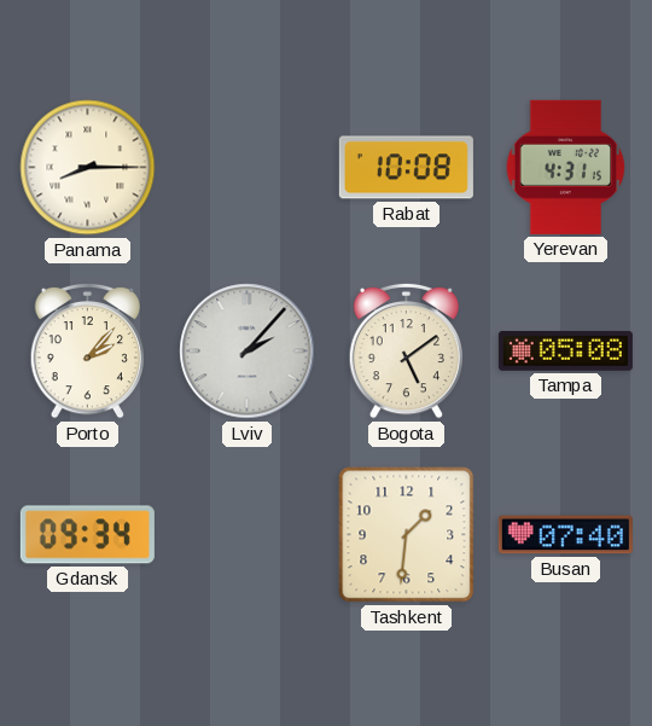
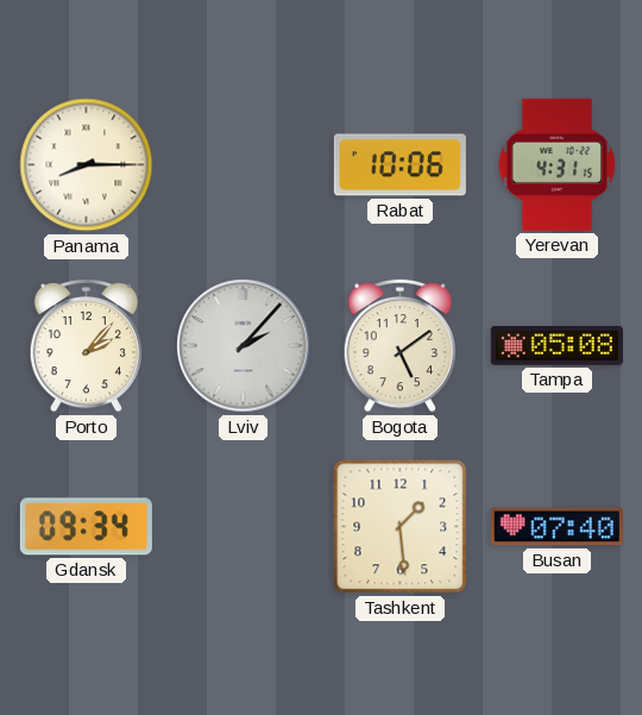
Rabat: 10:08 -> 10:06 (399, 165)
Tashkent: 1:31 -> 1:29 (401, 527)
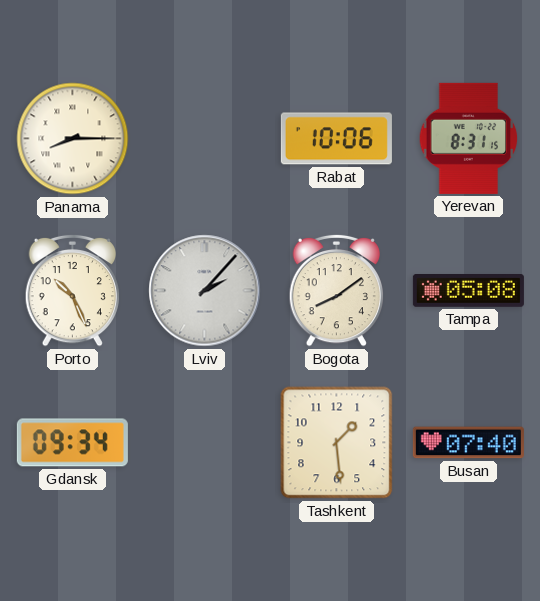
Yerevan: 4:31 -> 8:31 (469, 138)
Porto: 2:07 -> 10:26 (72, 290)
Bogota: 5:09 -> 8:09 (336, 290)
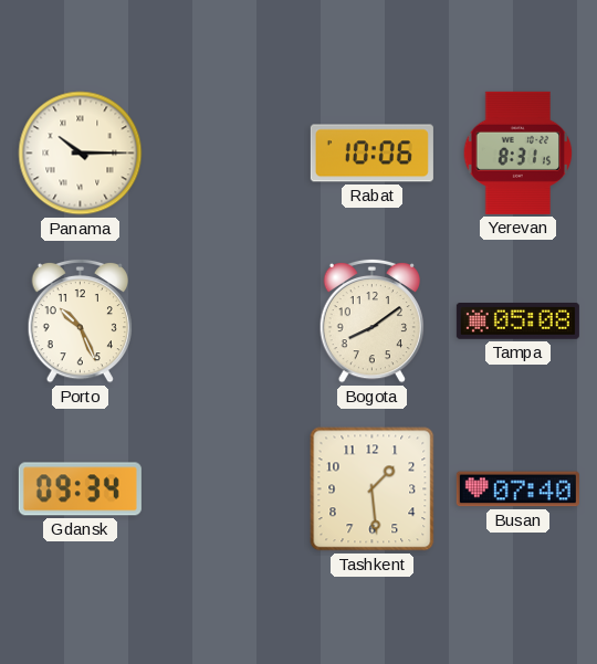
Panama: 8:15 -> 10:15 (81, 154)
Lviv: 2:07 -> none (205, 291)
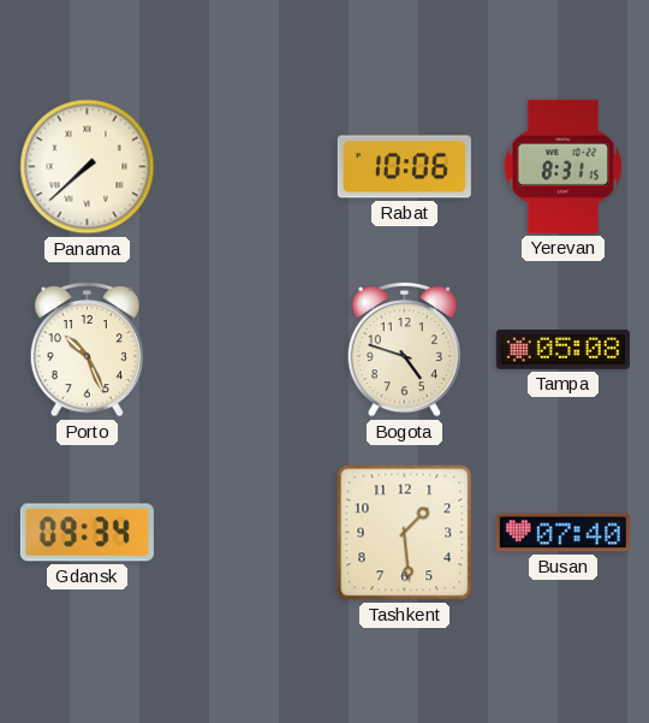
Panama: 10:15 -> 7:38 (88, 167)
Bogota: 8:09 -> 4:48 (404, 349)
